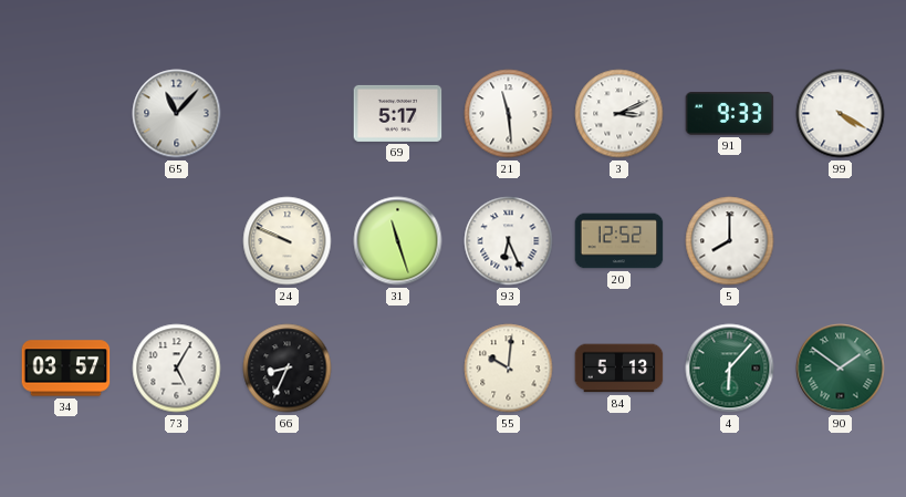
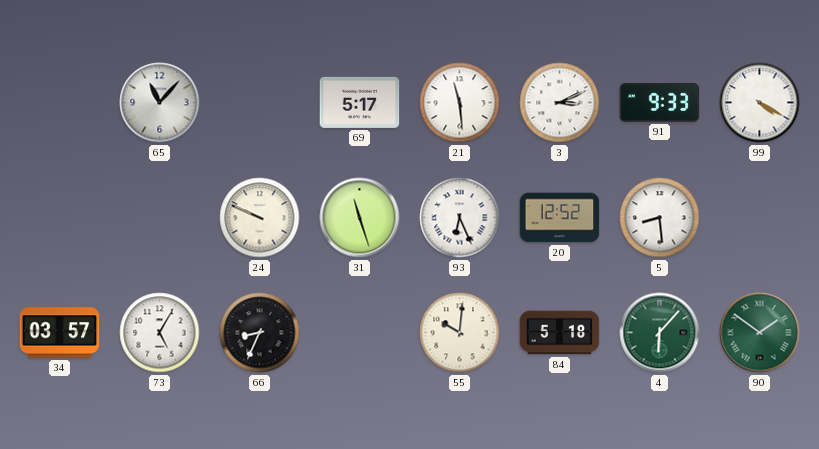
5: 8:00 -> 8:29 (660, 218)
84: 5:13 -> 5:18 (560, 333)
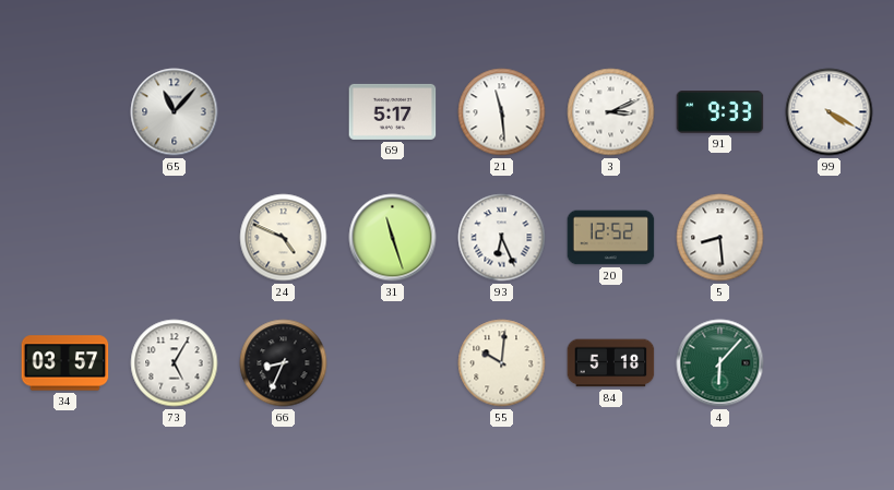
24: 9:49 -> 4:49 (284, 238)
90: 1:51 -> none (760, 333)
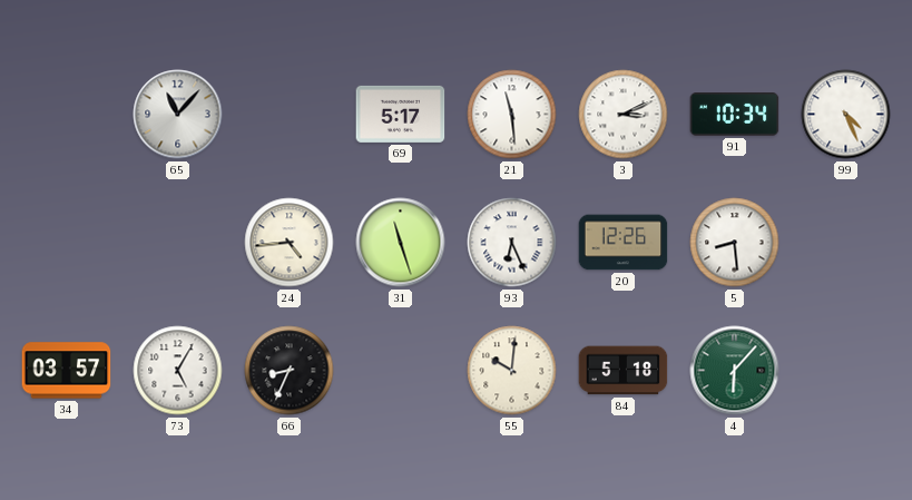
91: 9:33 -> 10:34 (735, 115)
99: 4:20 -> 4:26 (846, 115)
24: 4:49 -> 4:44 (290, 243)
20: 12:52 -> 12:26 (624, 243)
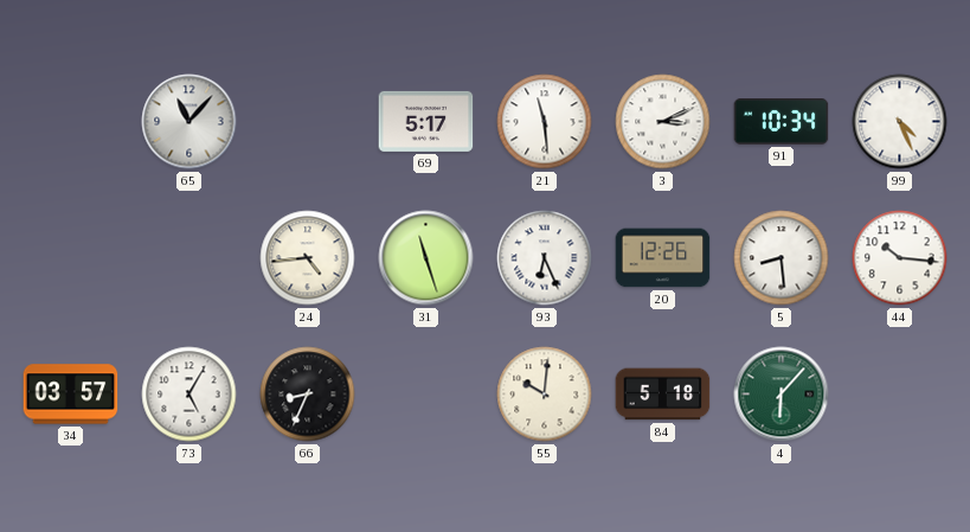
44: none -> 10:16 (900, 258)
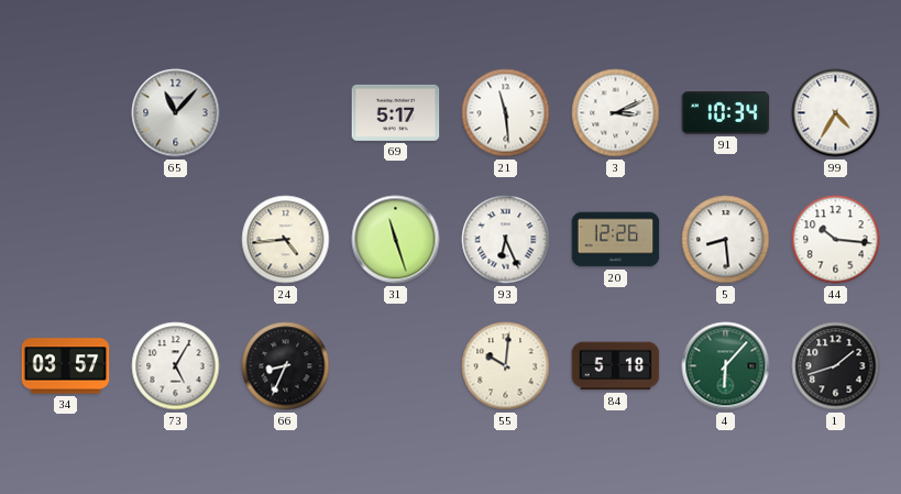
99: 4:26 -> 4:35 (836, 113)
1: none -> 1:42 (836, 366)
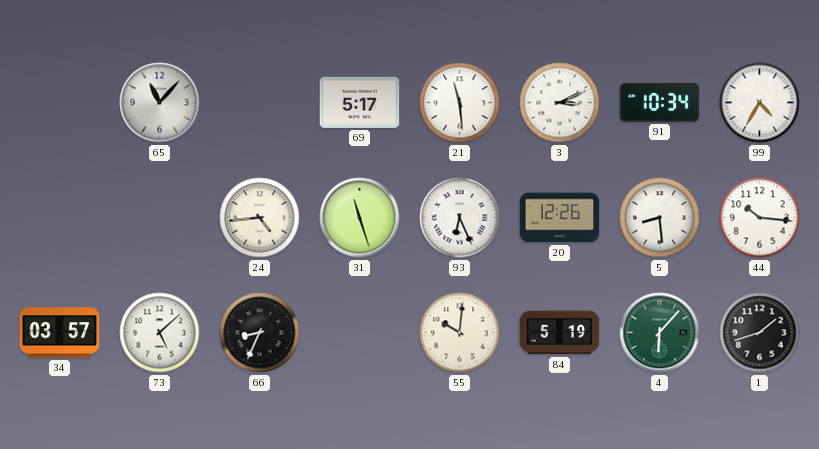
73: 5:05 -> 5:08 (160, 333)
84: 5:18 -> 5:19 (560, 333)
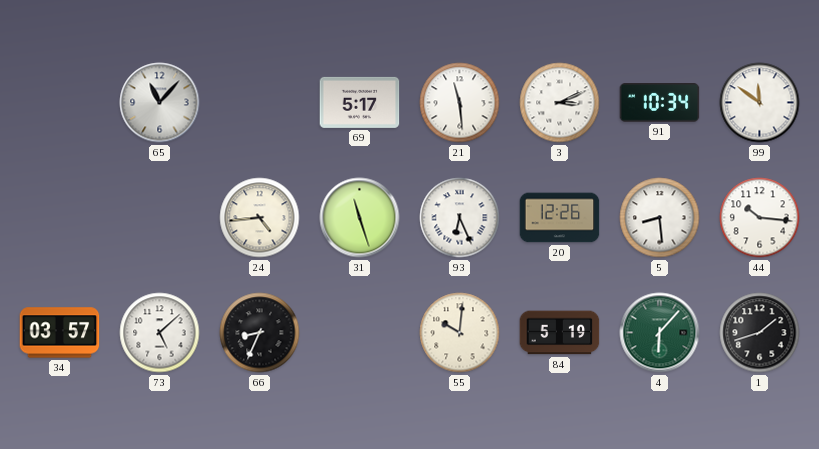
99: 4:35 -> 11:51 (760, 103)
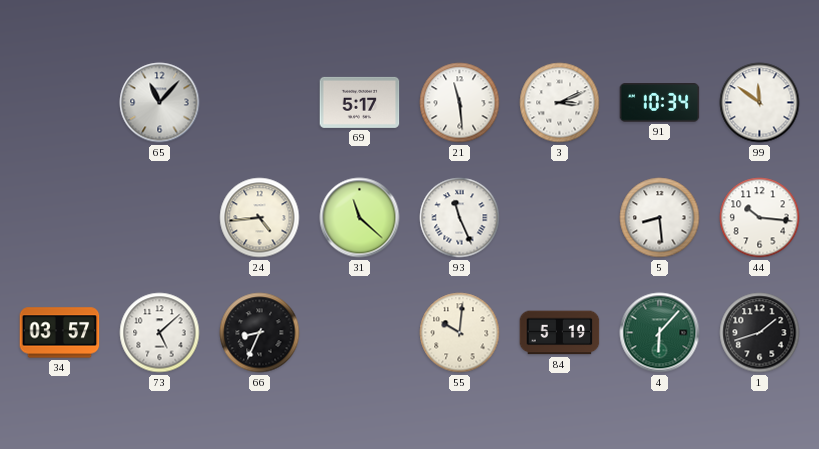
31: 11:27 -> 11:22 (360, 218)
93: 6:26 -> 11:26 (460, 218)
20: 12:26 -> none (560, 218)
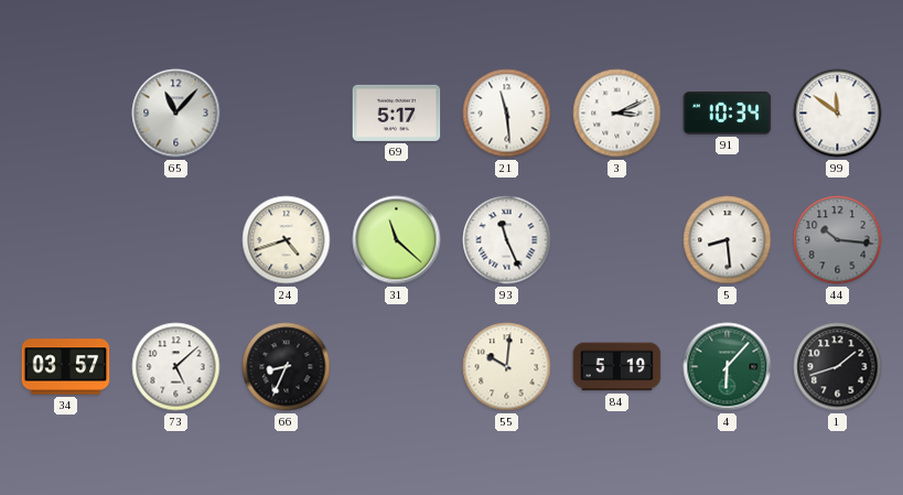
24: 4:44 -> 4:42 (287, 240)
44 dial: white -> grey (838, 240)
